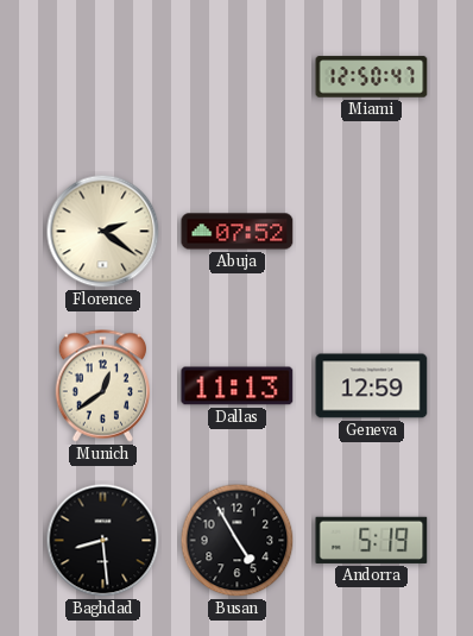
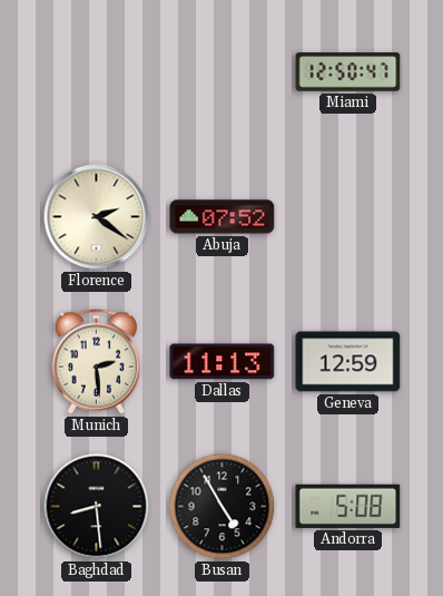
Munich: 12:39 -> 2:29 (96, 362)
Andorra: 5:19 -> 5:08 (348, 506)
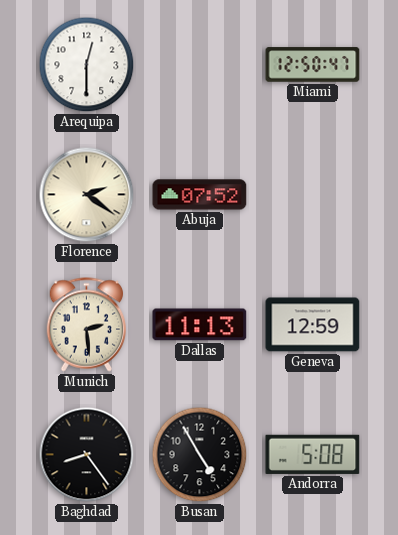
Arequipa: none -> 12:30 (87, 65)
Baghdad: 8:29 -> 8:24 (87, 455)
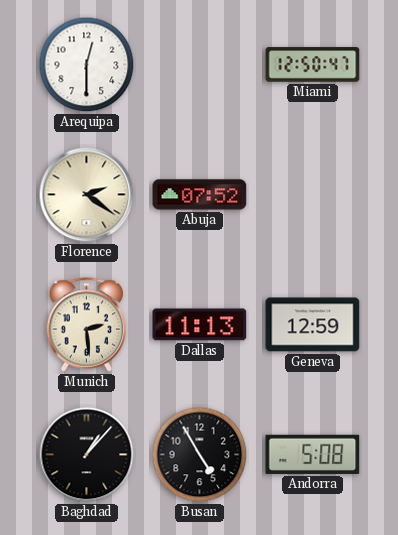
Baghdad: 8:24 -> 1:07 (87, 455)
